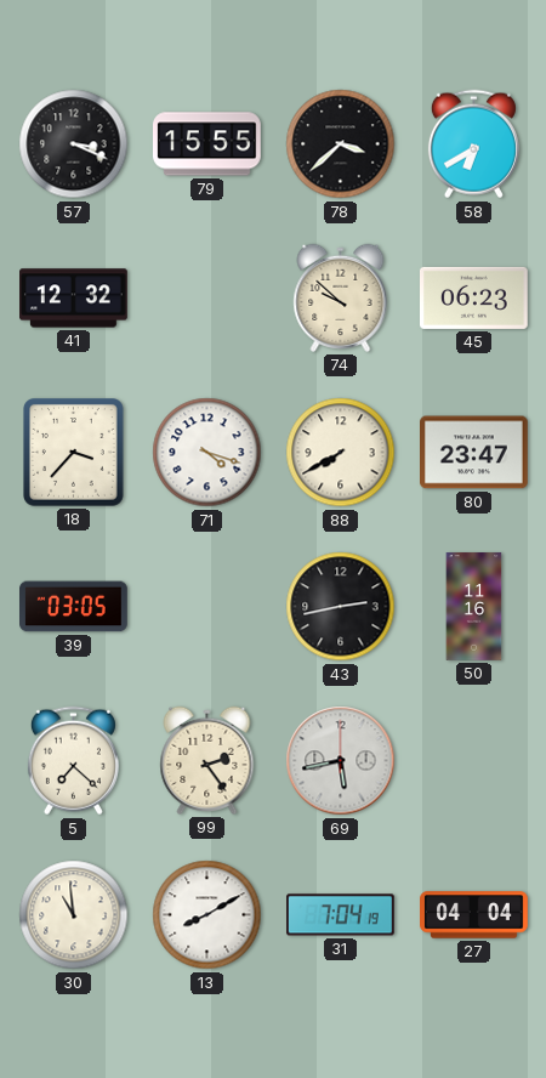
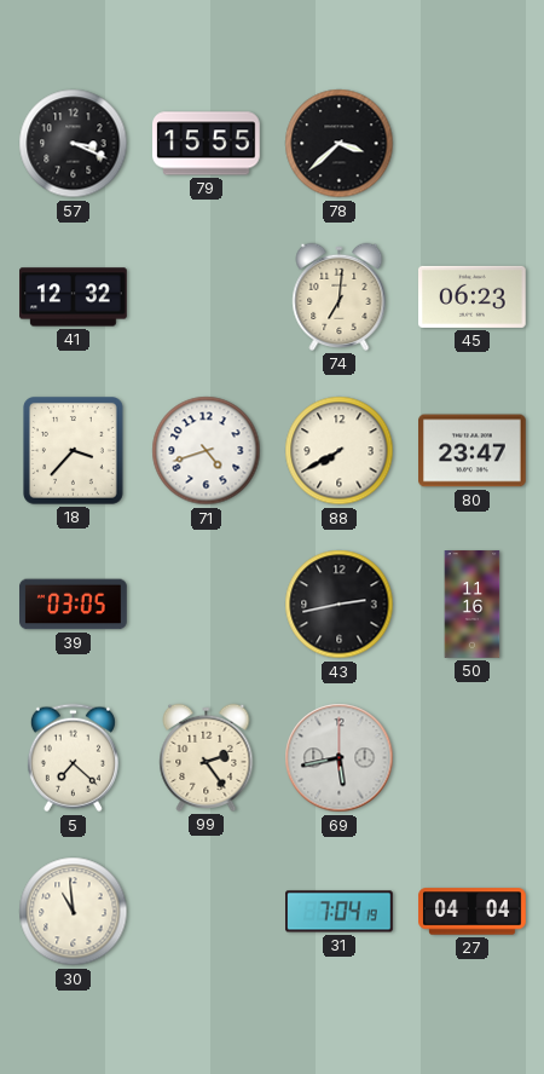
58: 6:40 -> none (473, 144)
74: 9:52 -> 7:01 (340, 296)
71: 4:18 -> 4:42 (207, 451)
13: 8:10 -> none (207, 915)
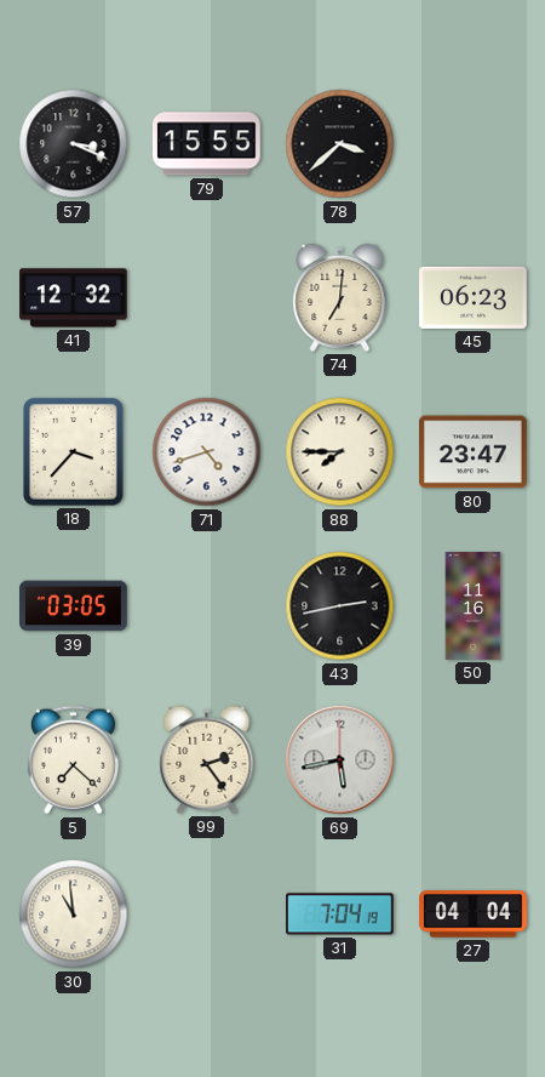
88: 7:40 -> 7:45 (340, 452)
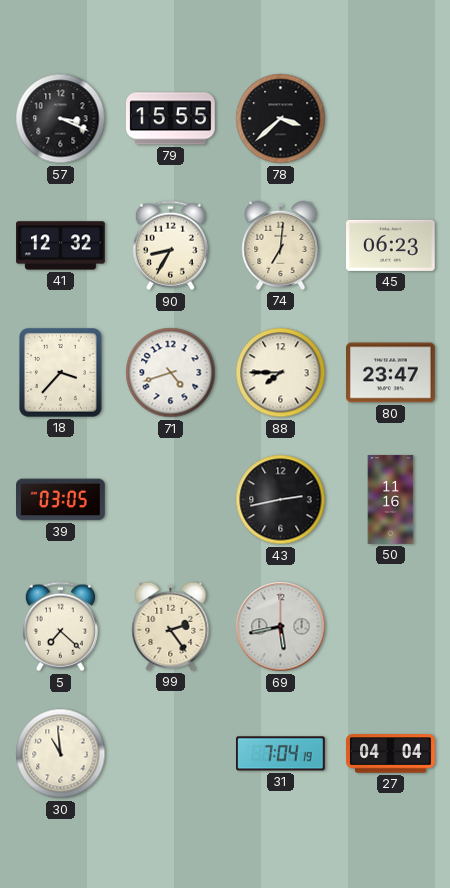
90: none -> 8:35 (170, 246)
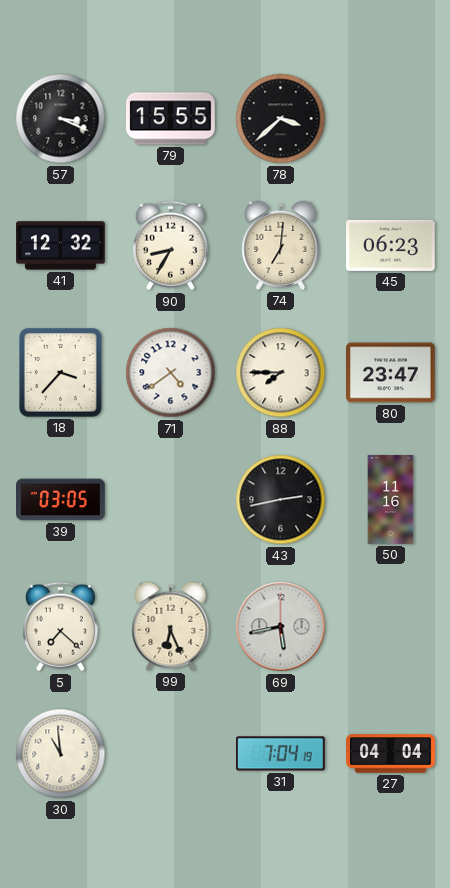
71: 4:42 -> 4:39 (171, 373)
99: 2:24 -> 6:26 (171, 626)
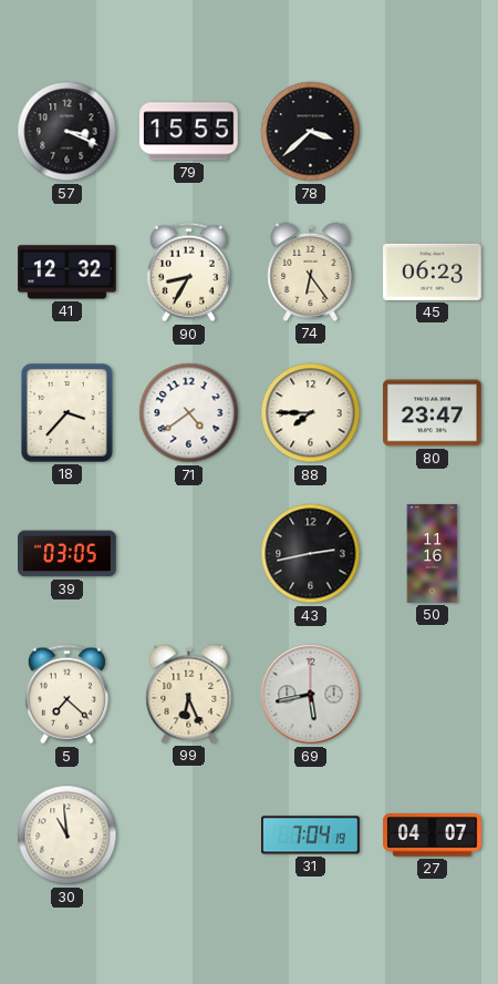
74: 7:01 -> 6:24 (311, 271)
27: 04:04 -> 04:07 (433, 836)
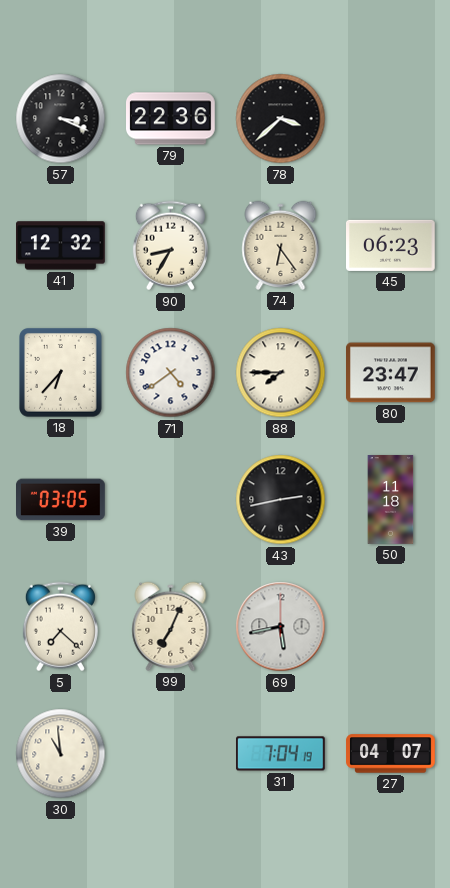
79: 15:55 -> 22:36 (171, 119)
18: 3:37 -> 6:37 (61, 373)
50: 11:16 -> 11:18 (391, 500)
99: 6:26 -> 7:04 (171, 626)
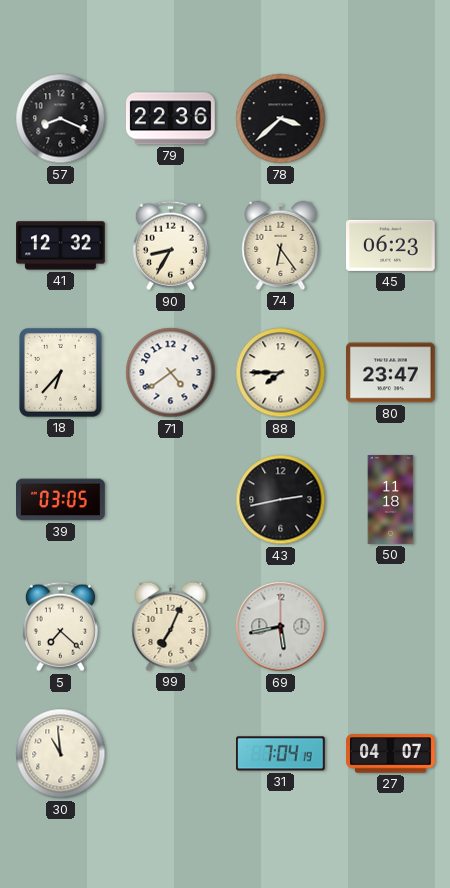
57: 3:19 -> 8:19 (61, 119)
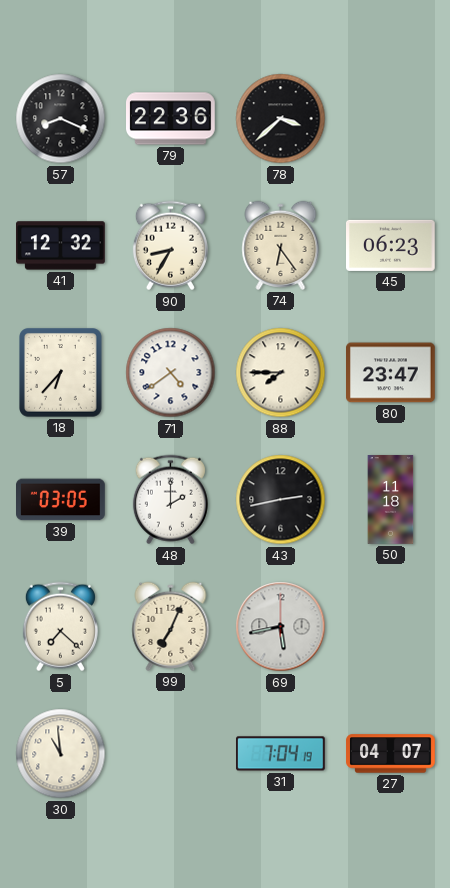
48: none -> 2:00 (170, 500)
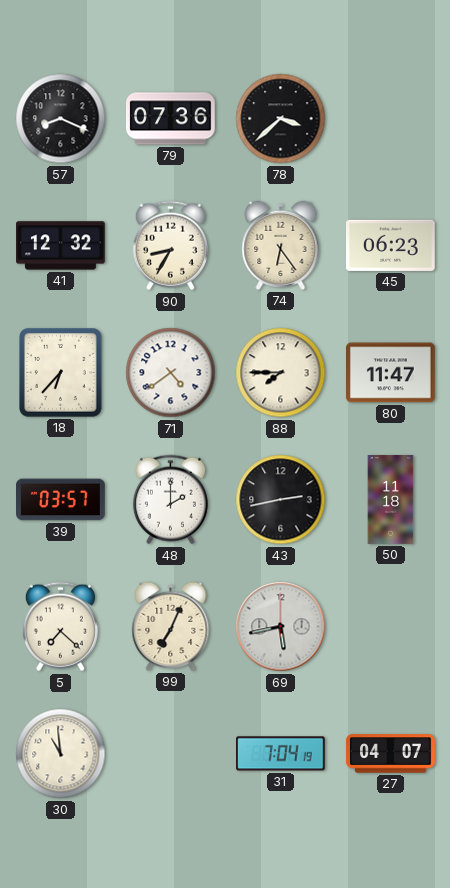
79: 22:36 -> 07:36 (171, 119)
80: 23:47 -> 11:47 (391, 373)
39: 03:05 -> 03:57 (61, 500)
